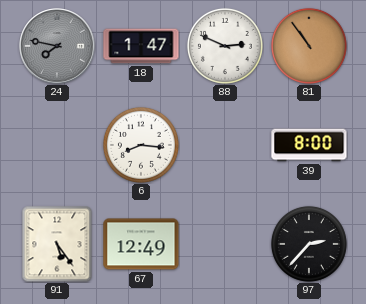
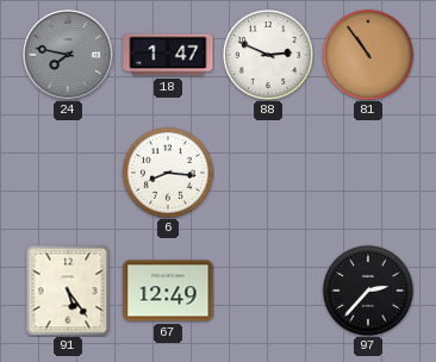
39: 8:00 -> none (309, 145)
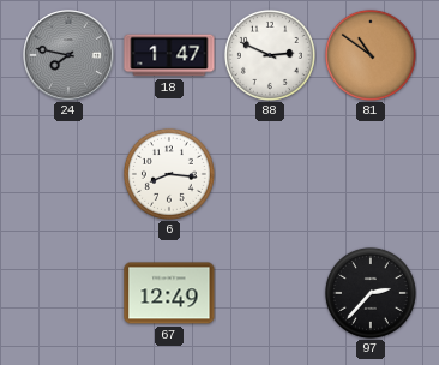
81: 10:54 -> 10:51 (371, 55)
91: 5:24 -> none (68, 291)
